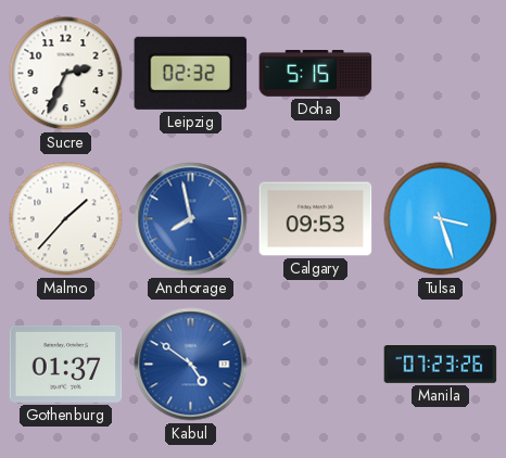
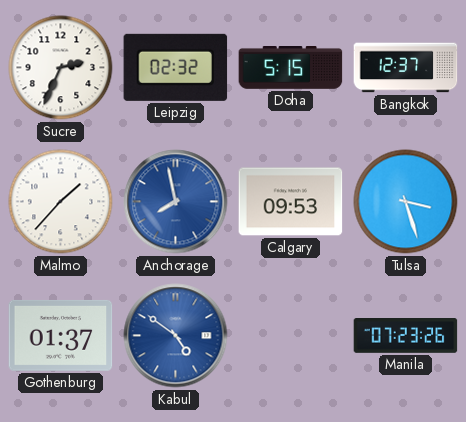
Bangkok: none -> 12:37 (406, 68)
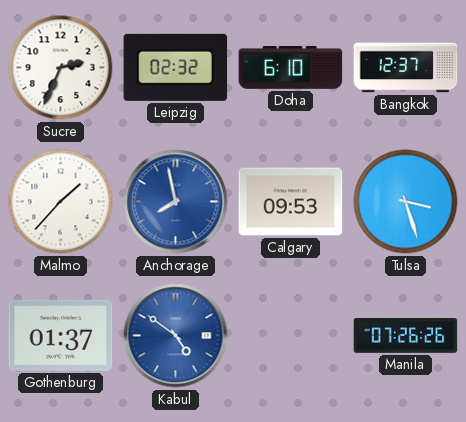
Doha: 5:15 -> 6:10 (291, 68)
Manila: 07:23 -> 07:26 (406, 336)
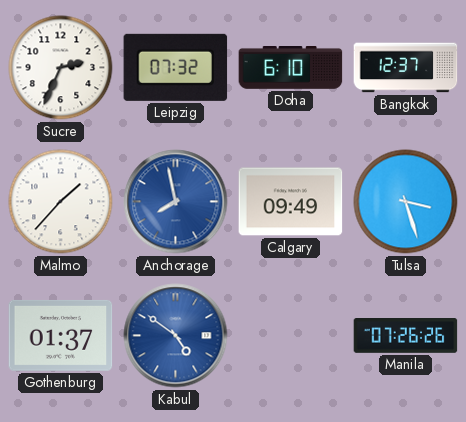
Leipzig: 02:32 -> 07:32 (176, 67)
Calgary: 09:53 -> 09:49 (291, 202)
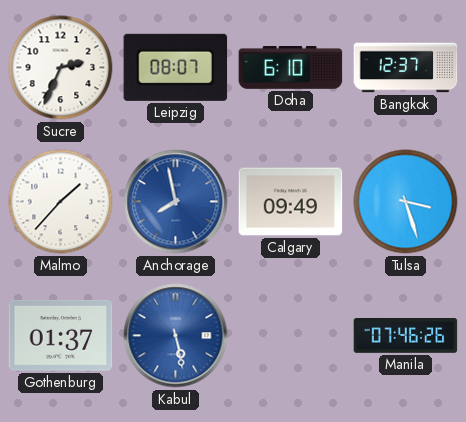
Leipzig: 07:32 -> 08:07 (176, 67)
Kabul: 4:51 -> 5:28 (176, 336)
Manila: 07:26 -> 07:46 (406, 336)
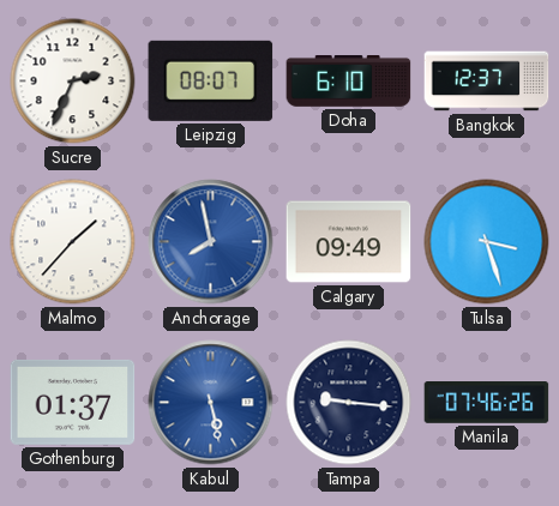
Tampa: none -> 9:16 (349, 403)
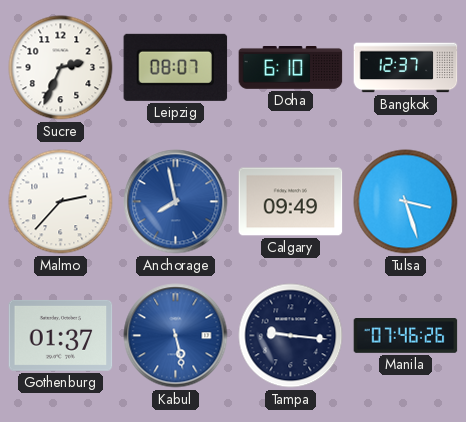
Malmo: 1:37 -> 2:37 (61, 202)
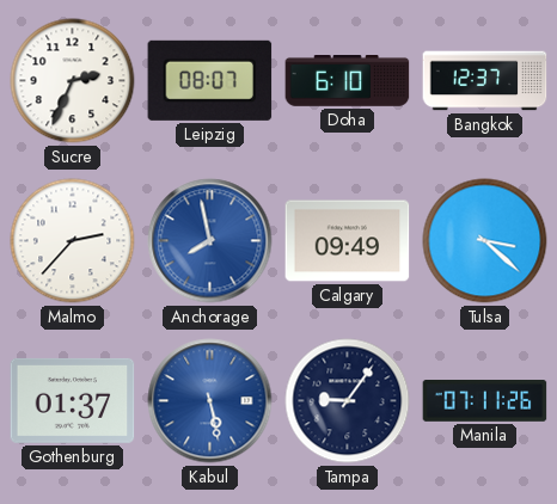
Tulsa: 3:27 -> 3:22 (485, 241)
Tampa: 9:16 -> 9:06 (348, 401)
Manila: 07:46 -> 07:11 (485, 401)
